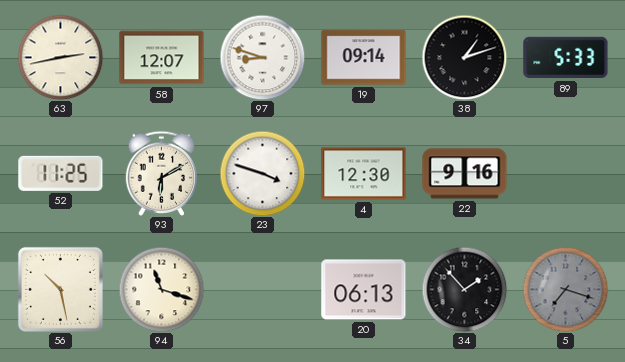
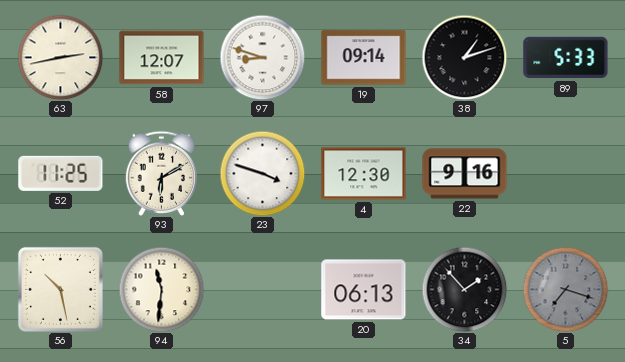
94: 11:18 -> 11:31 (161, 289)
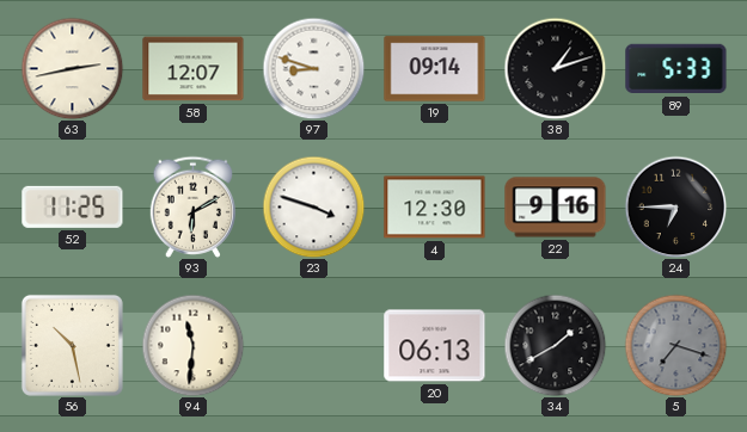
24: none -> 6:45 (675, 206)
34: 1:53 -> 1:40 (555, 345)
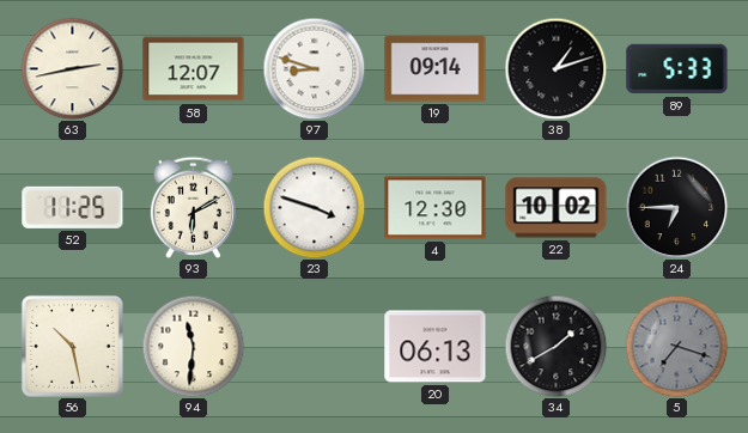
22: 9:16 -> 10:02 (557, 208)
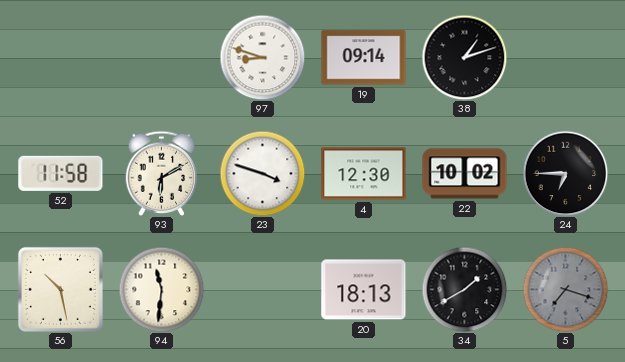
63: 2:43 -> none (72, 68)
58: 12:07 -> none (194, 69)
89: 5:33 -> none (677, 69)
52: 11:25 -> 11:58 (61, 173)
20: 06:13 -> 18:13 (364, 290)
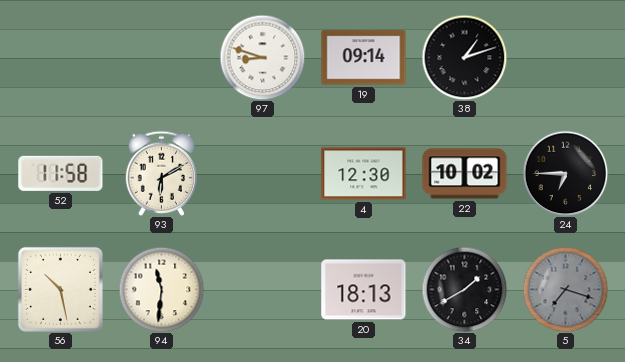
23: 3:48 -> none (262, 173)
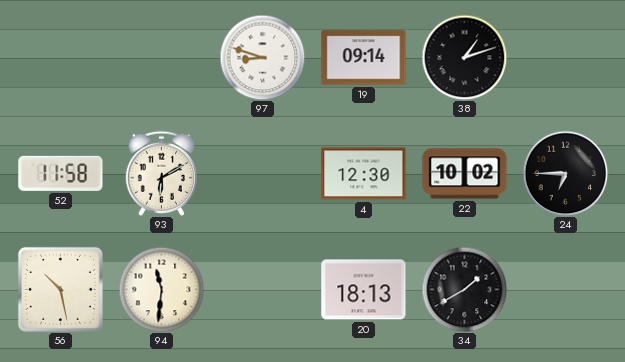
5: 7:18 -> none (565, 289)
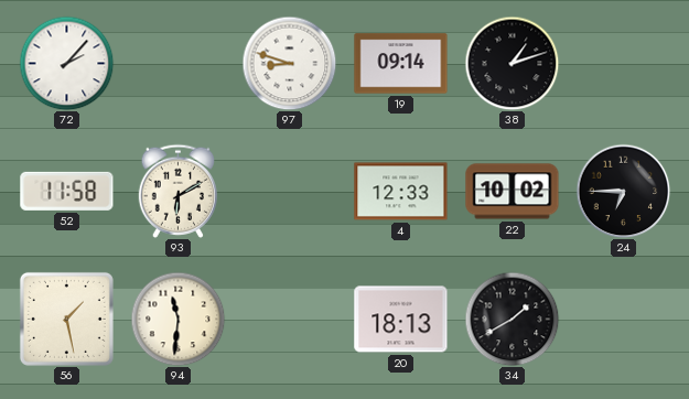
72: none -> 2:07 (66, 63)
4: 12:30 -> 12:33 (401, 192)
56: 10:28 -> 1:28 (66, 319)
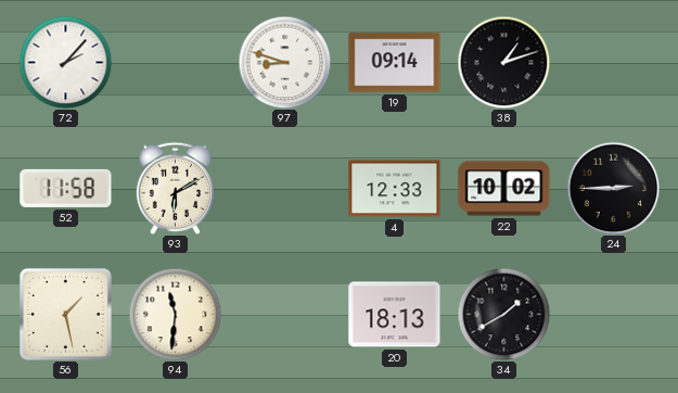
24: 6:45 -> 2:45 (613, 188)
